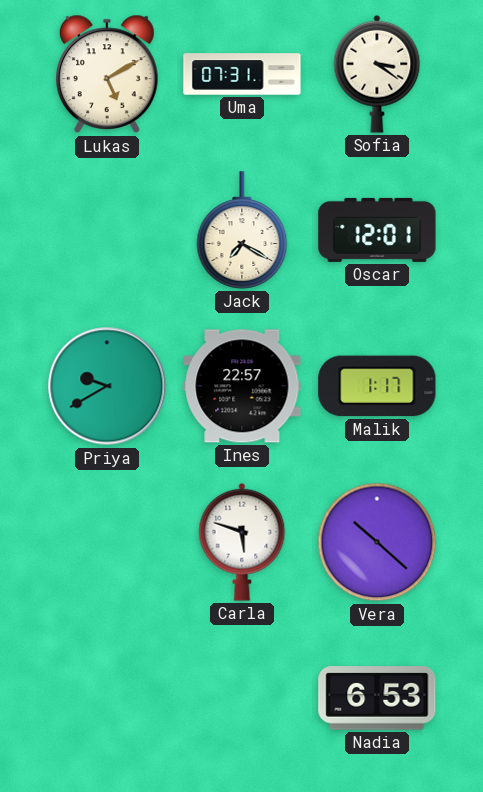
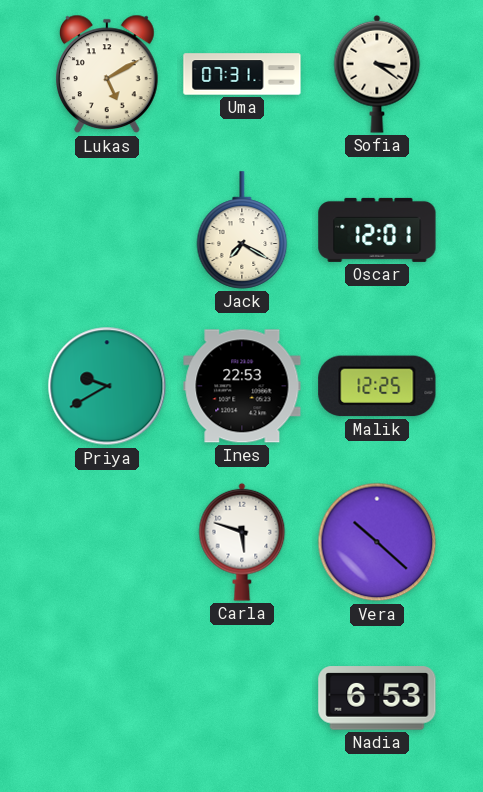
Ines: 22:57 -> 22:53 (242, 386)
Malik: 1:17 -> 12:25 (377, 386)
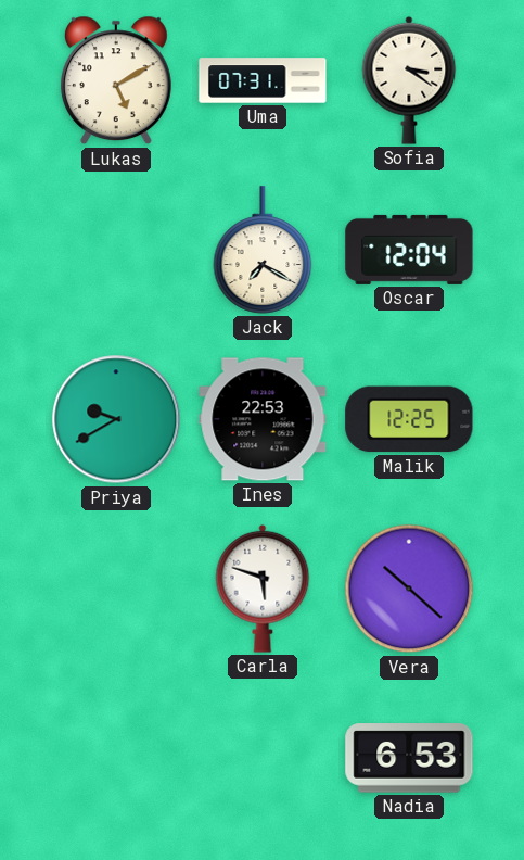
Oscar: 12:01 -> 12:04 (409, 250)
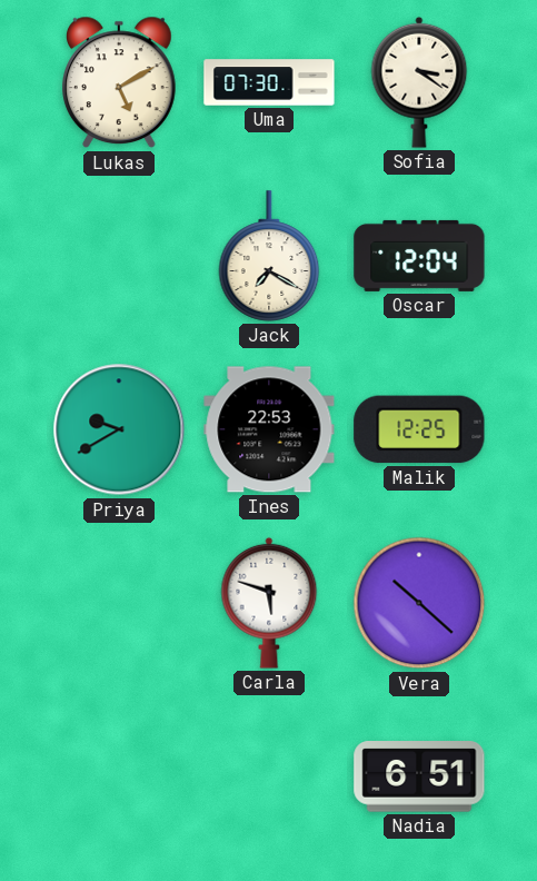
Uma: 07:31 -> 07:30 (269, 82)
Nadia: 6:53 -> 6:51 (419, 776)
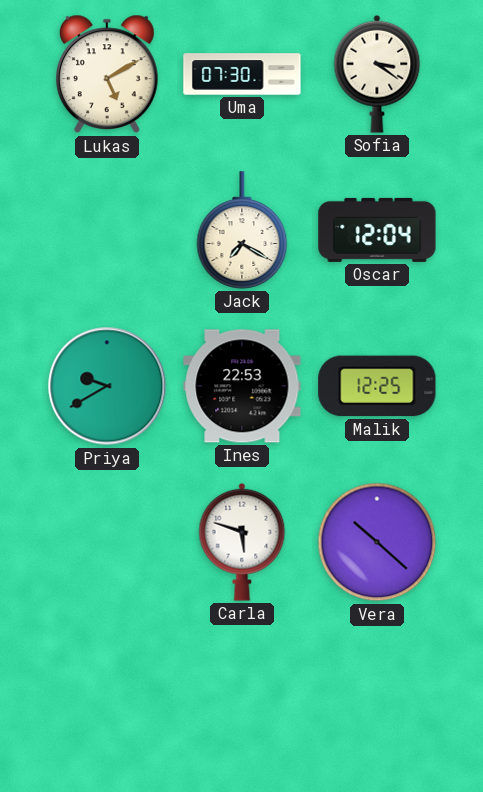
Nadia: 6:51 -> none (419, 776)
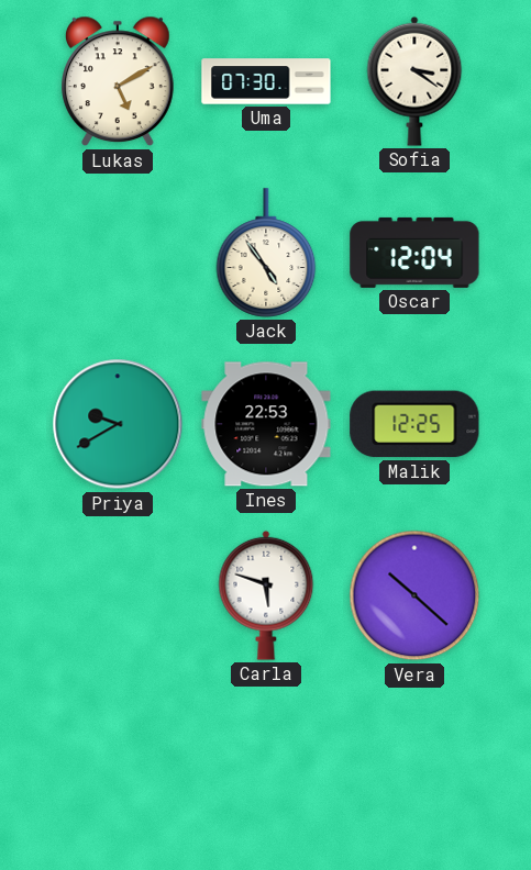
Jack: 7:20 -> 4:54 (266, 253)
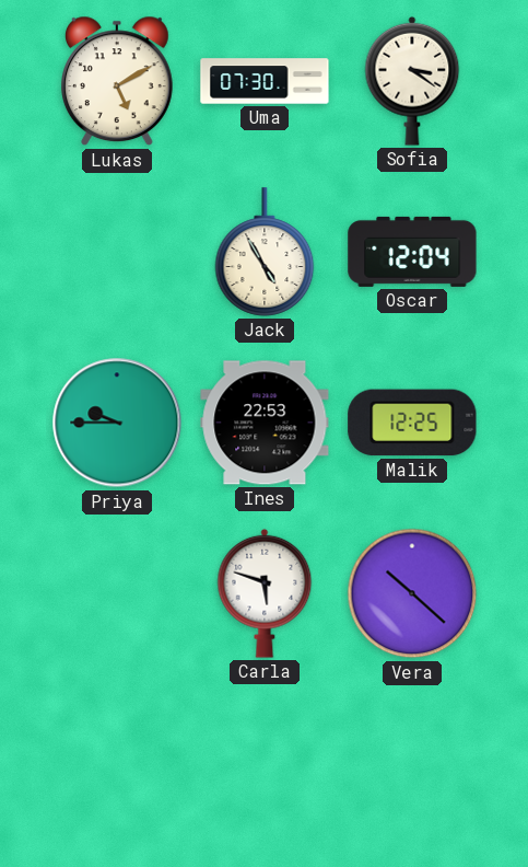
Jack: 4:54 -> 4:55 (265, 252)
Priya: 9:40 -> 9:45 (117, 423)
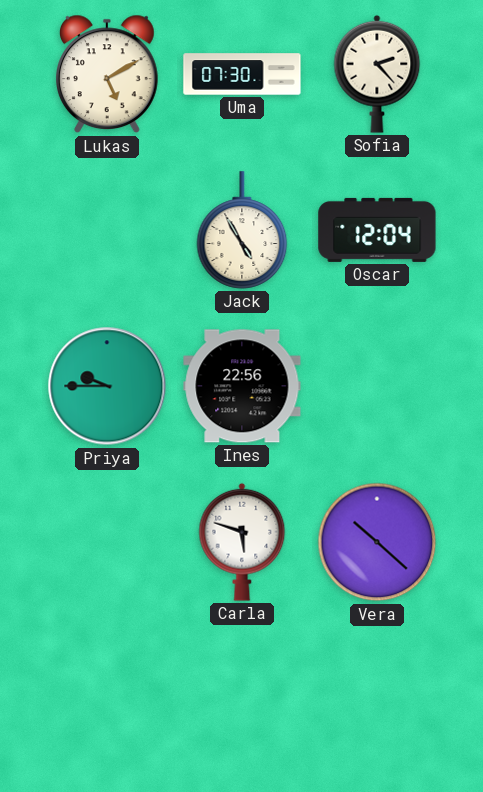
Sofia: 3:21 -> 2:23 (377, 74)
Ines: 22:53 -> 22:56 (242, 386)
Malik: 12:25 -> none (412, 423)
